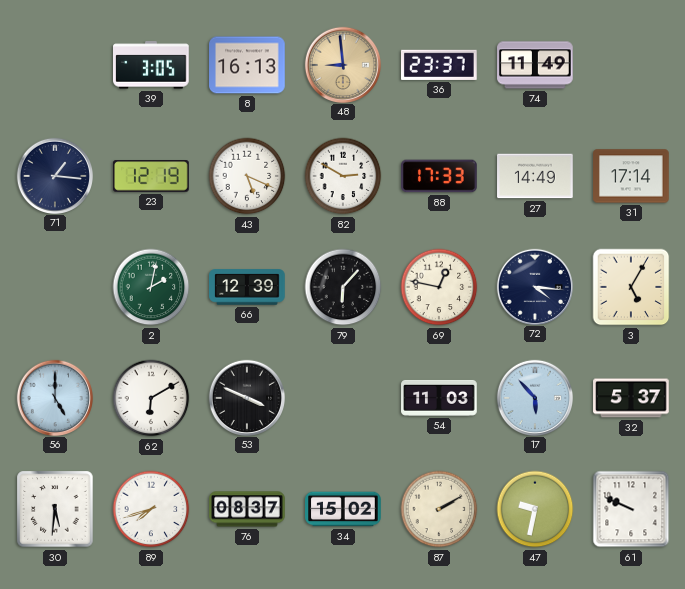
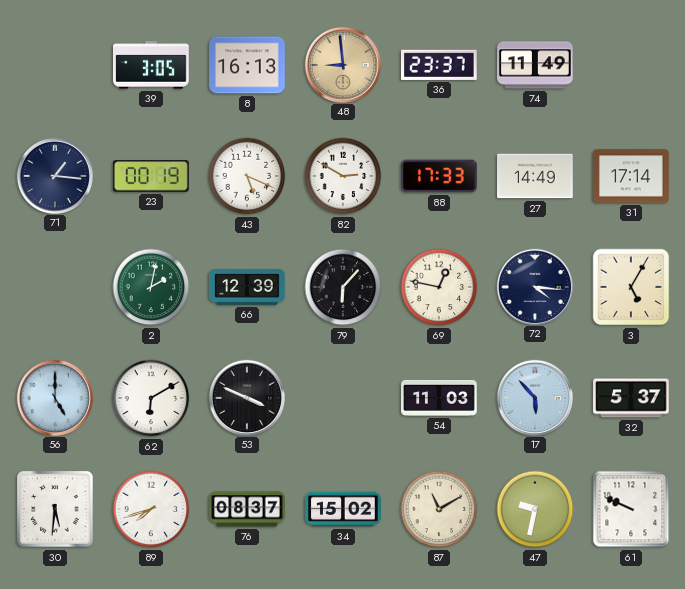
23: 12:19 -> 00:19 (151, 176)
87: 2:10 -> 11:10 (439, 509)
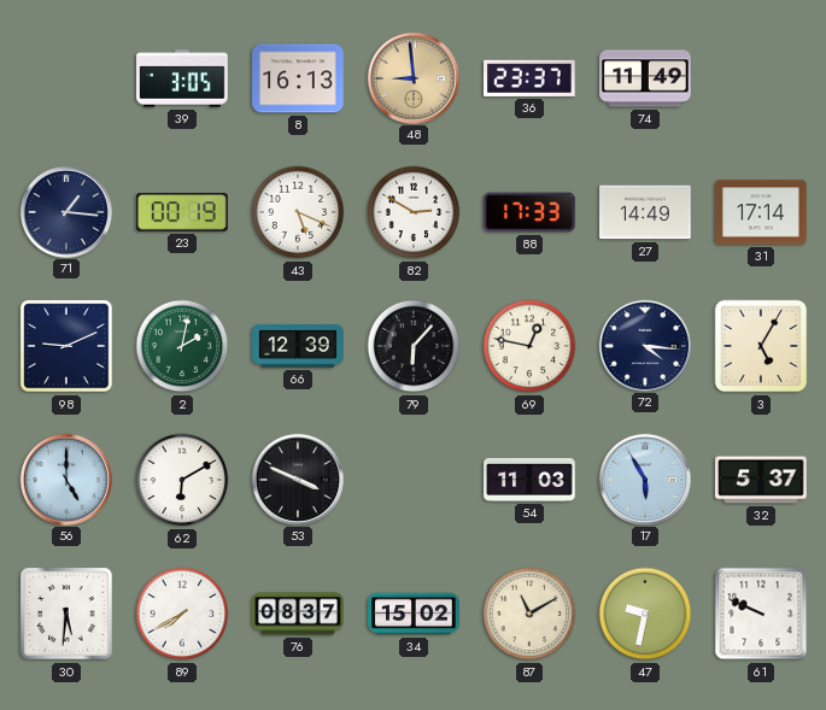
98: none -> 9:11 (66, 346)
17: 5:53 -> 5:55 (644, 479)
89: 7:42 -> 7:40 (182, 614)
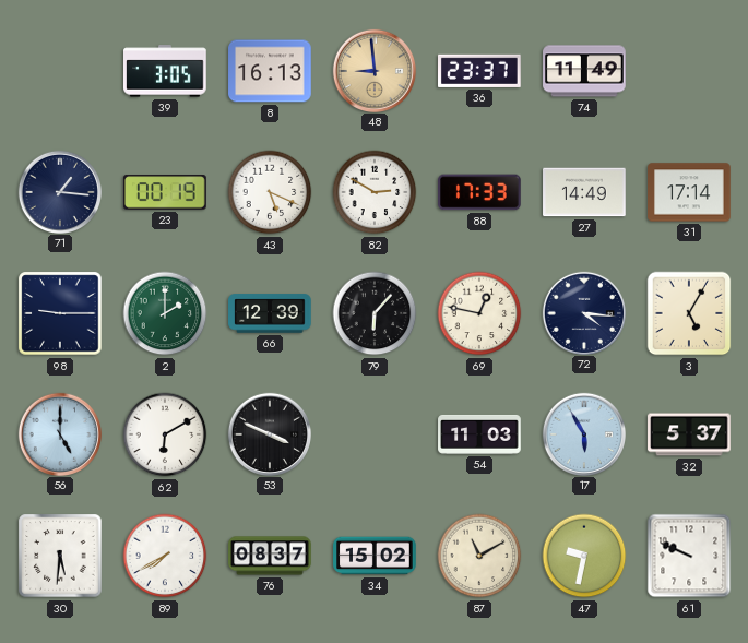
98: 9:11 -> 9:15 (60, 313)
2: 2:02 -> 2:00 (165, 313)
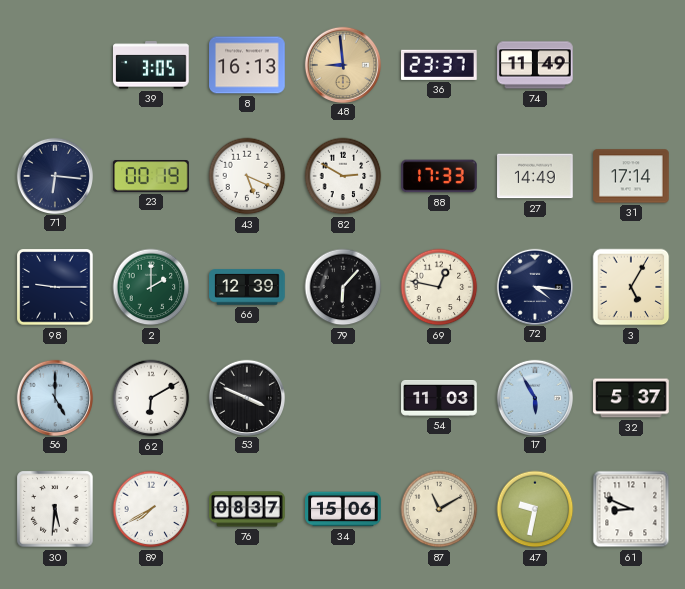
71: 1:16 -> 6:16 (54, 175)
34: 15:02 -> 15:06 (343, 509)
61: 9:49 -> 8:49 (631, 509)
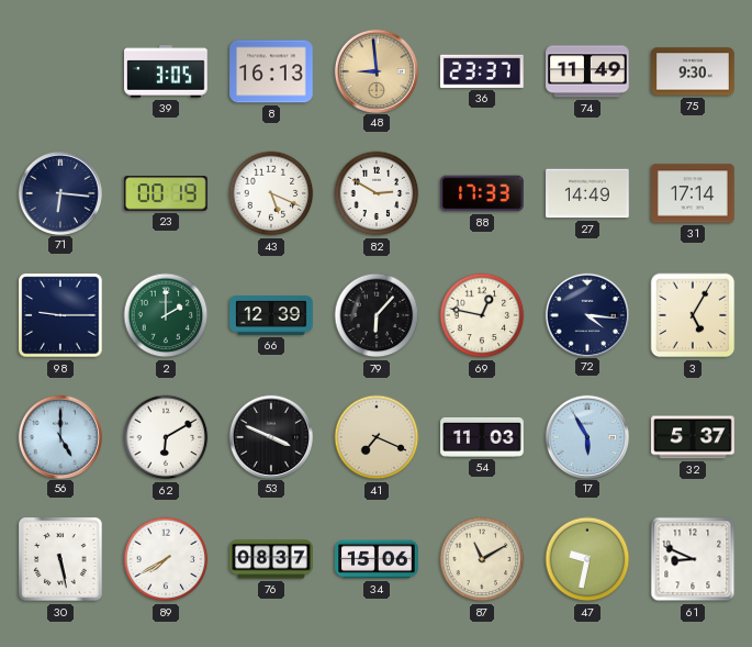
75: none -> 9:30 (693, 71)
41: none -> 7:19 (377, 437)
30: 5:31 -> 5:28 (60, 559)
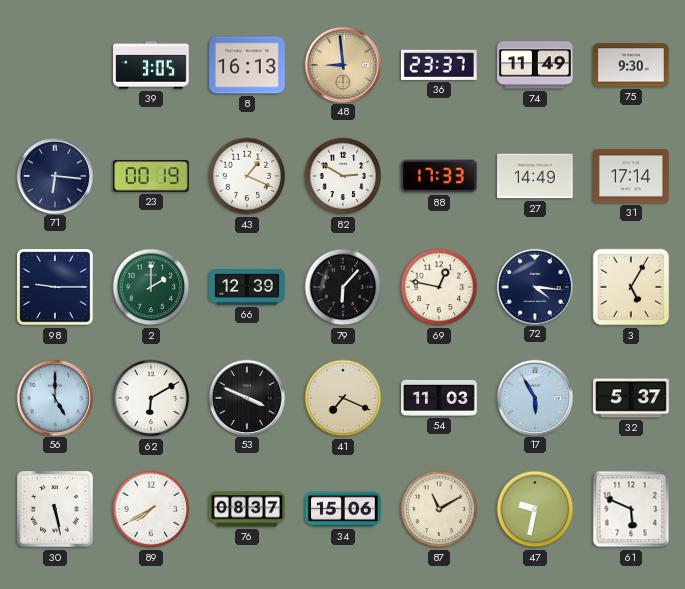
43: 5:19 -> 1:19 (247, 176)
61: 8:49 -> 5:49 (631, 509)
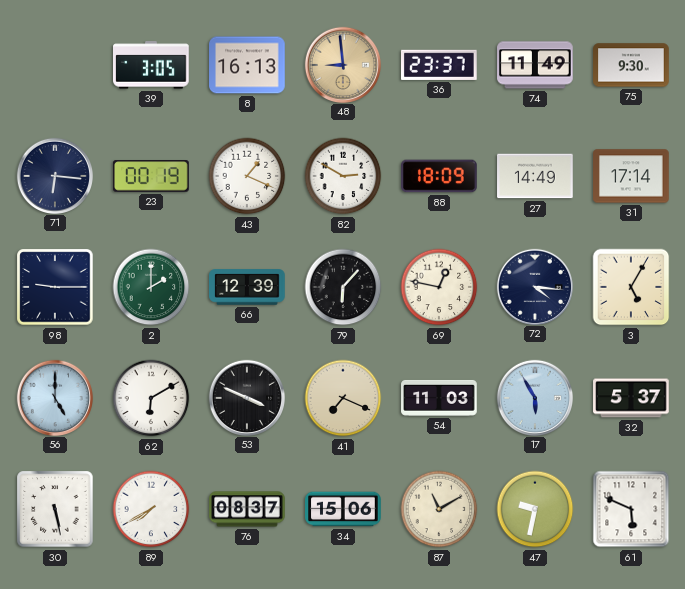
88: 17:33 -> 18:09 (439, 176)
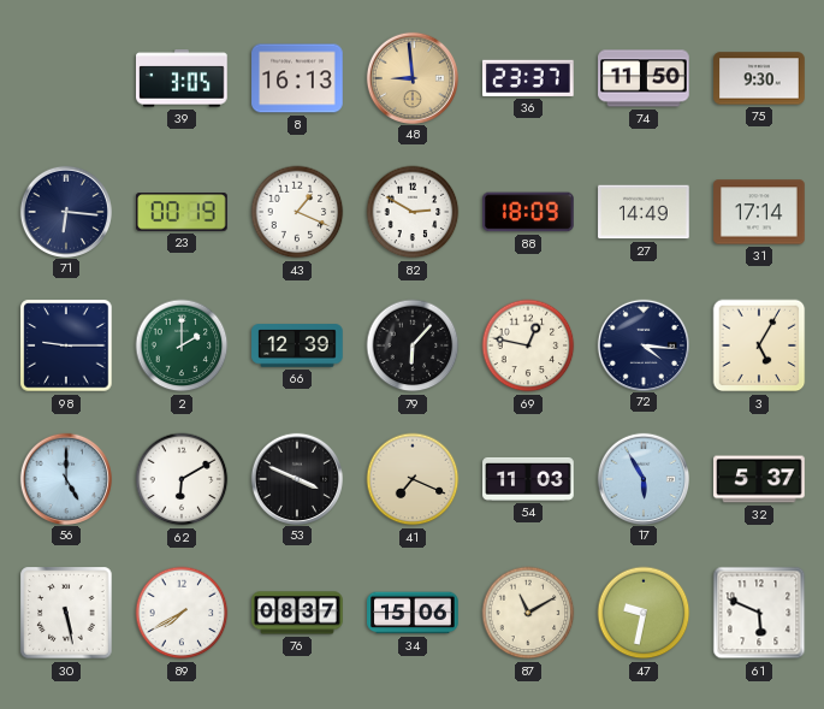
74: 11:49 -> 11:50 (644, 78)
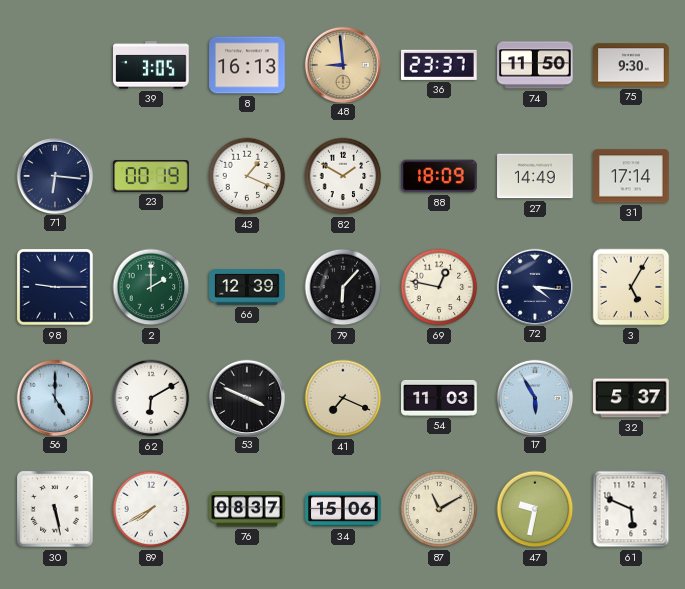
82: 2:50 -> 1:50 (343, 176)
